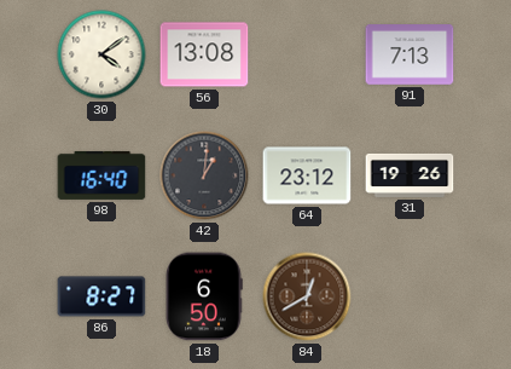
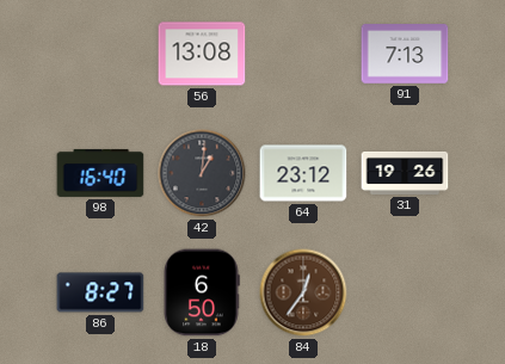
30: 4:09 -> none (101, 54)
84: 12:40 -> 12:36 (303, 292)
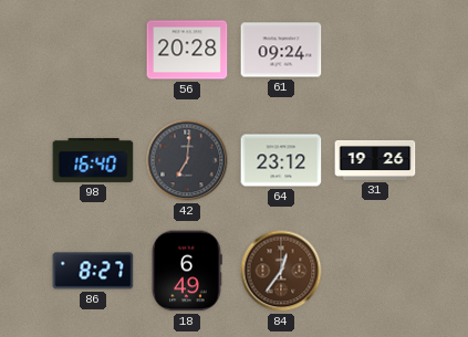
56: 13:08 -> 20:28 (187, 50)
61: none -> 09:24 (281, 50)
91: 7:13 -> none (405, 54)
42: 1:01 -> 7:01 (187, 160)
18: 6:50 -> 6:49 (187, 271)
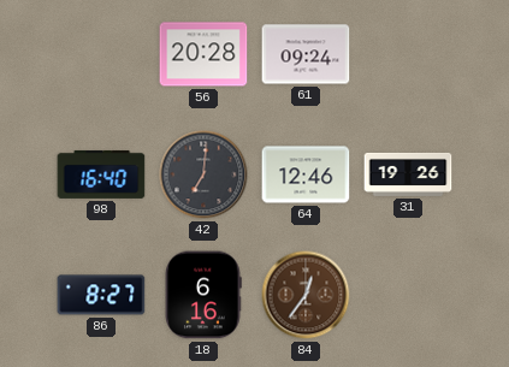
64: 23:12 -> 12:46 (306, 174)
18: 6:49 -> 6:16 (203, 295)
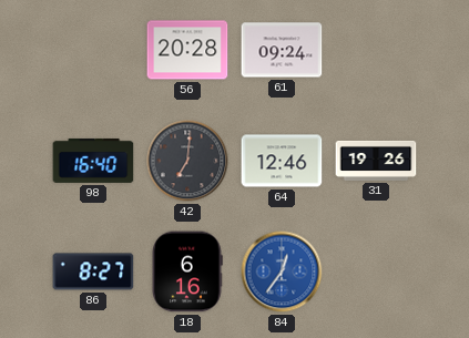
84 dial: brown -> blue (282, 272)
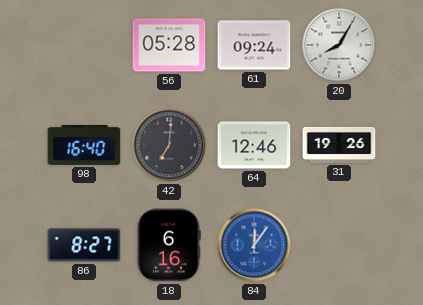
56: 20:28 -> 05:28 (169, 45)
20: none -> 8:05 (339, 45)
84: 12:36 -> 12:06 (254, 245)
